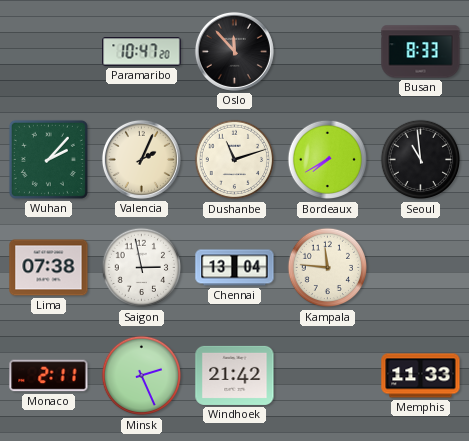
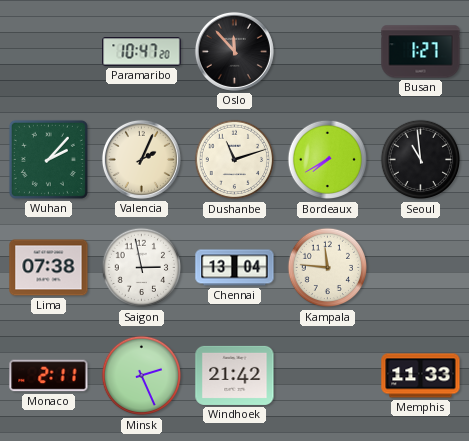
Busan: 8:33 -> 1:27 (421, 52)
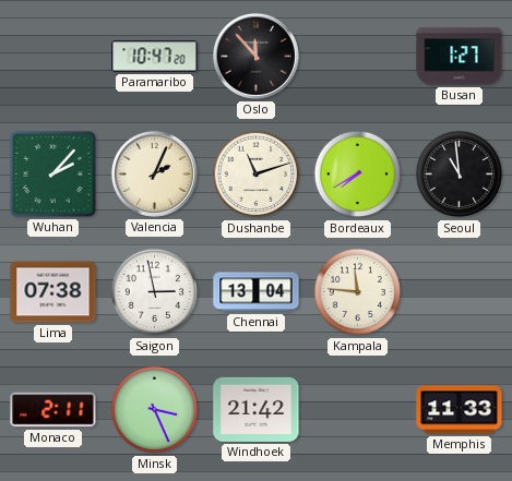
Minsk: 2:26 -> 3:26 (155, 410)
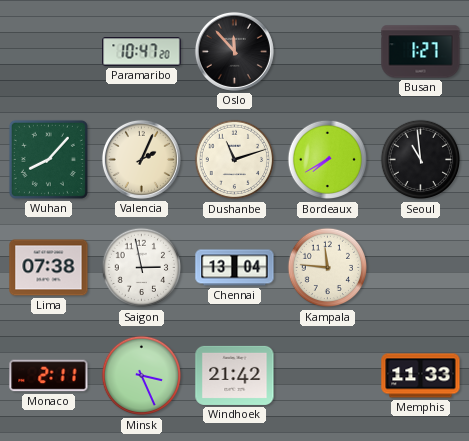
Wuhan: 2:07 -> 8:07 (48, 159)
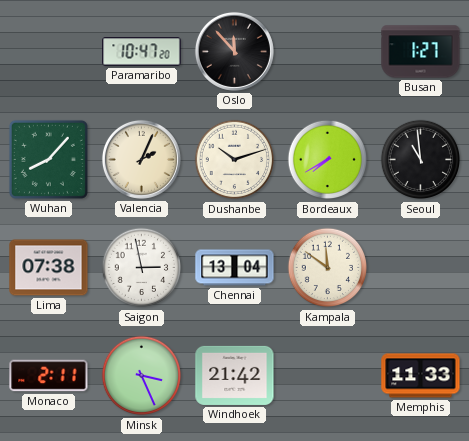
Dushanbe: 11:12 -> 10:12 (235, 160)
Kampala: 11:46 -> 11:51 (328, 268)
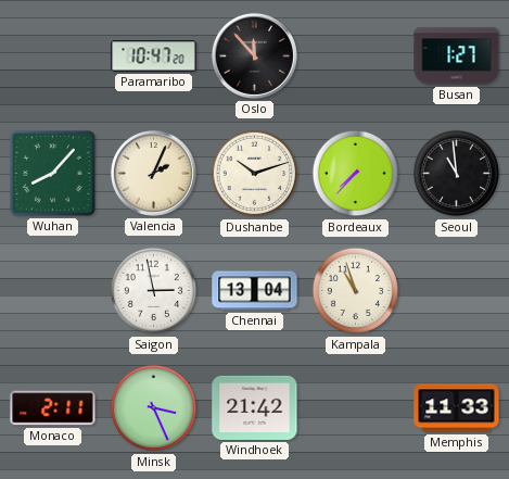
Bordeaux: 7:40 -> 7:37 (356, 174)
Lima: 07:38 -> none (49, 268)
Kampala: 11:51 -> 10:57 (356, 291)
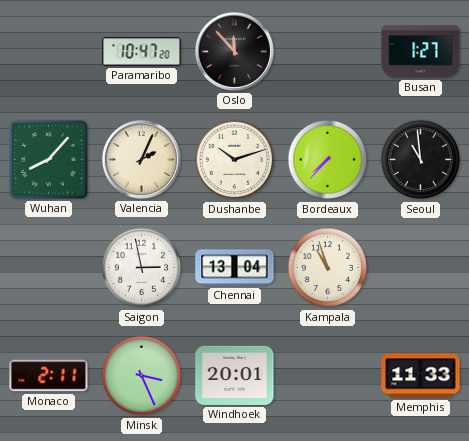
Windhoek: 21:42 -> 20:01 (235, 375)
